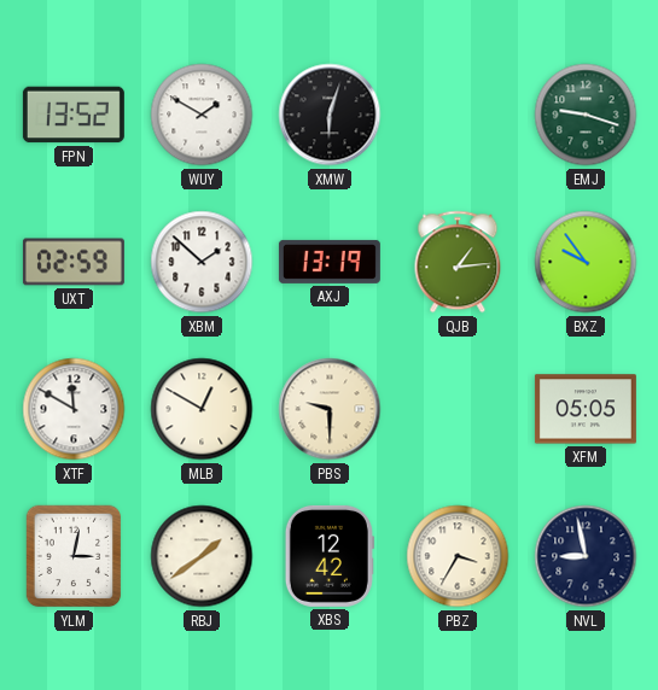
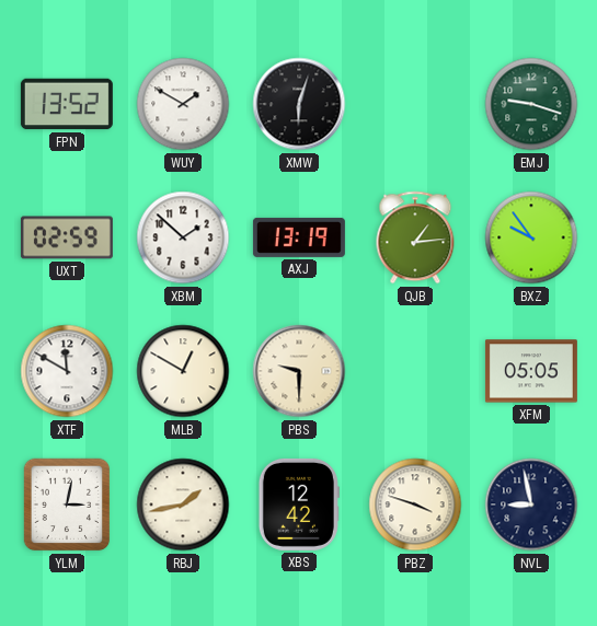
RBJ: 1:39 -> 1:43 (183, 505)
PBZ: 3:35 -> 3:48 (415, 505)
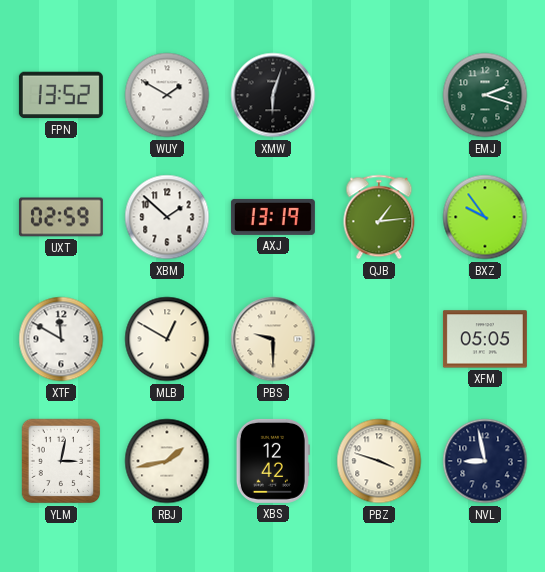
EMJ: 9:18 -> 2:18 (485, 95)
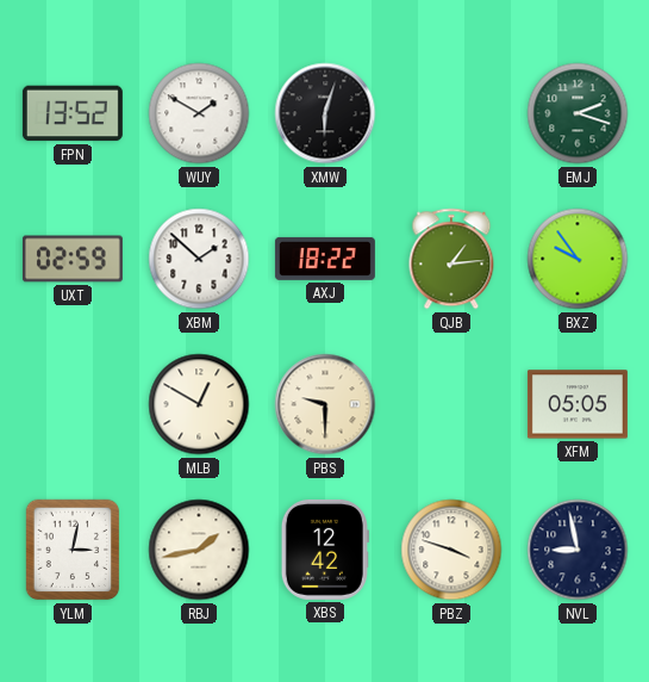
AXJ: 13:19 -> 18:22 (325, 259)
XTF: 11:50 -> none (61, 339)
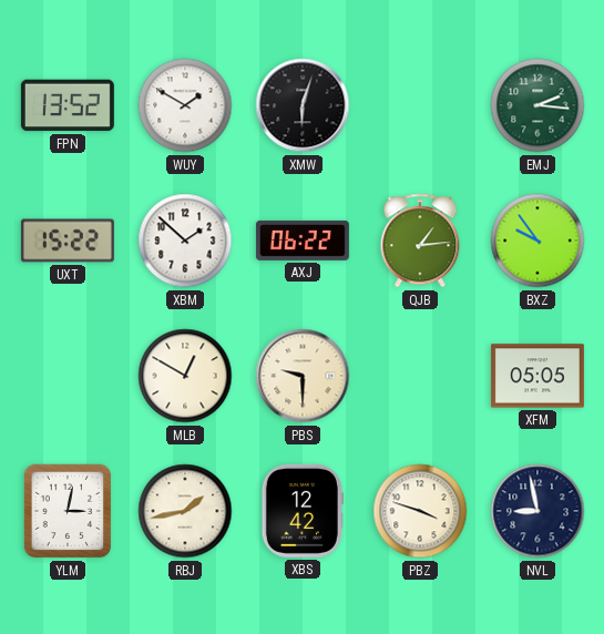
EMJ: 2:18 -> 2:16 (538, 105)
UXT: 02:59 -> 15:22 (68, 241)
AXJ: 18:22 -> 06:22 (303, 241)
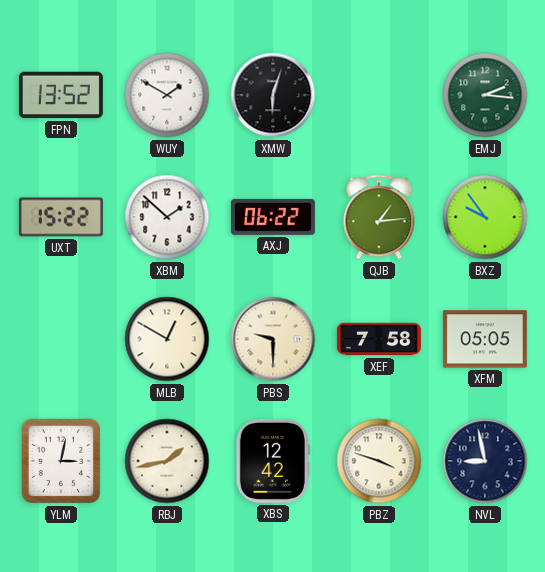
XEF: none -> 7:58 (379, 339)
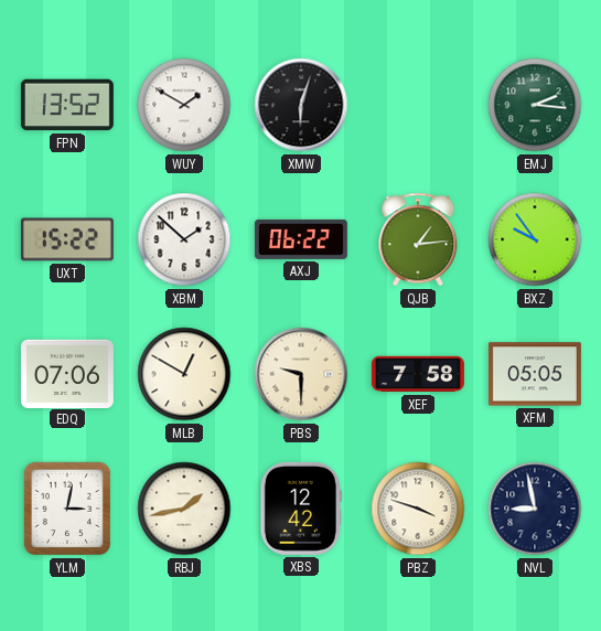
EDQ: none -> 07:06 (67, 373)
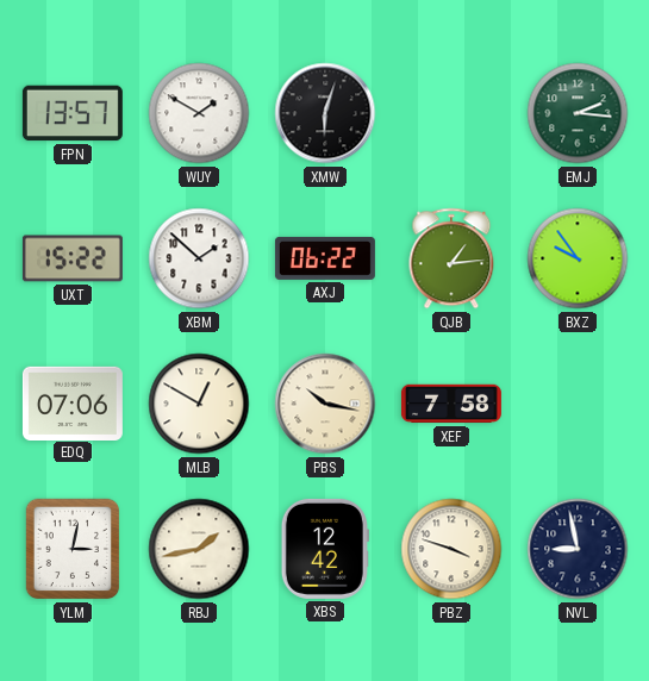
FPN: 13:52 -> 13:57 (73, 113)
PBS: 9:30 -> 10:17 (325, 404)
XFM: 05:05 -> none (535, 374)
